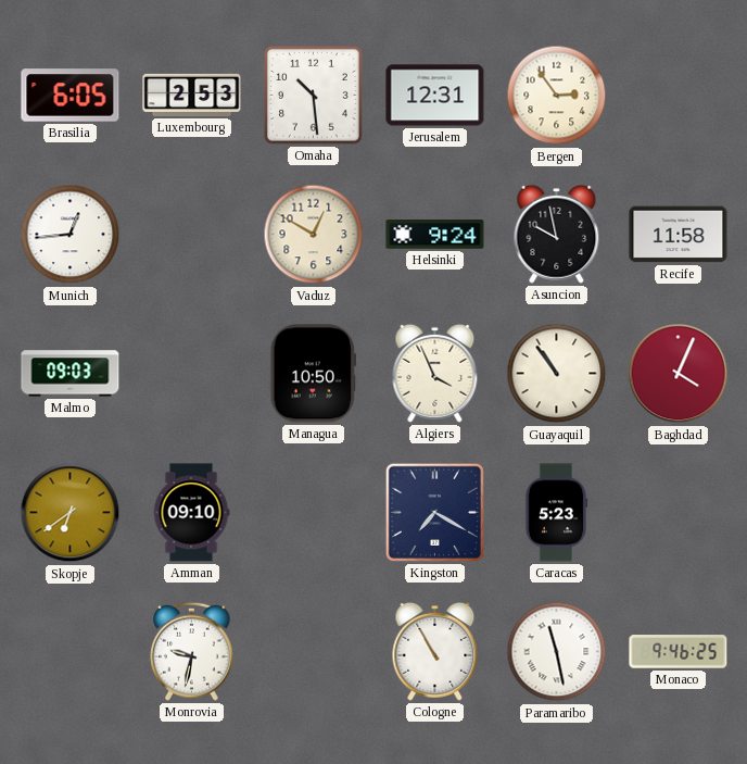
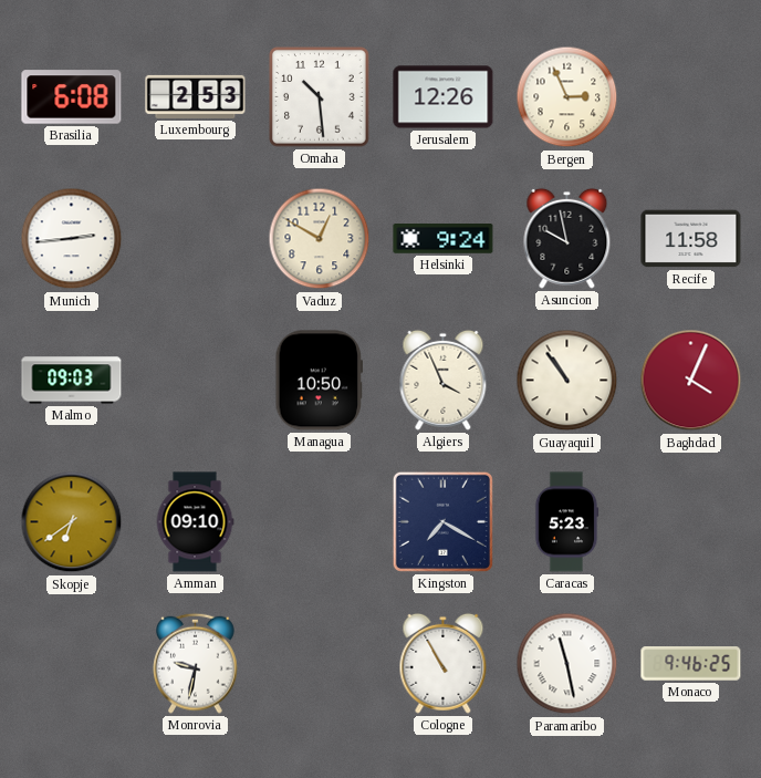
Brasilia: 6:05 -> 6:08 (72, 97)
Jerusalem: 12:31 -> 12:26 (444, 97)
Bergen: 2:54 -> 2:56 (567, 97)
Munich: 12:44 -> 2:44 (72, 239)
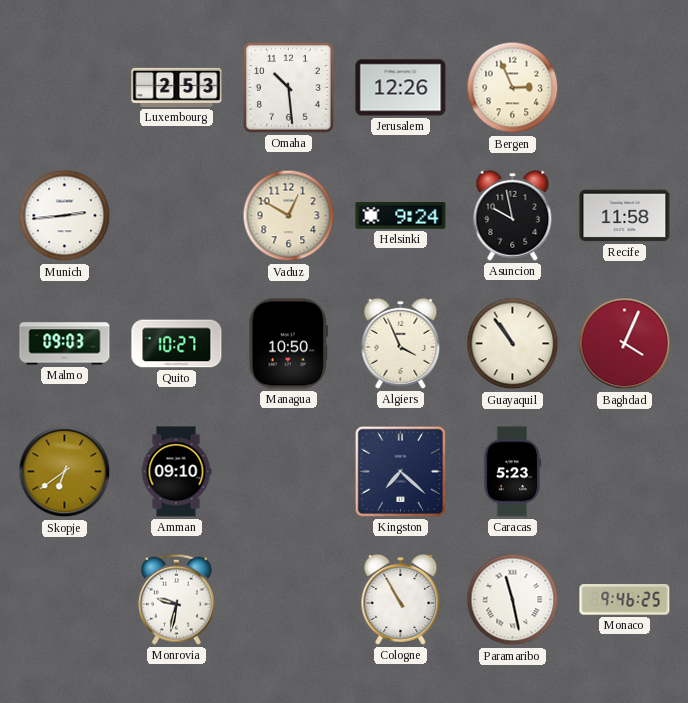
Brasilia: 6:08 -> none (72, 97)
Quito: none -> 10:27 (177, 344)
Kingston: 7:20 -> 7:22 (400, 471)
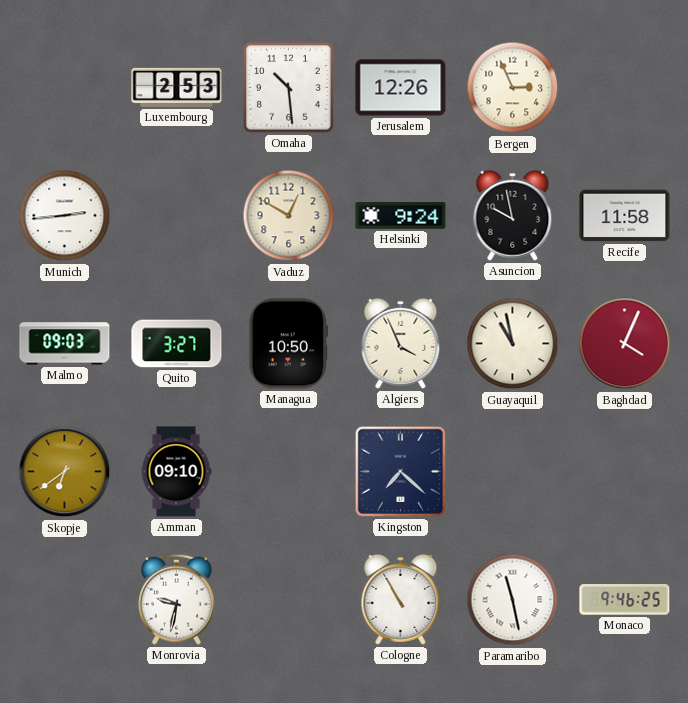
Quito: 10:27 -> 3:27 (177, 344)
Guayaquil: 10:54 -> 10:58 (513, 344)
Caracas: 5:23 -> none (512, 472)
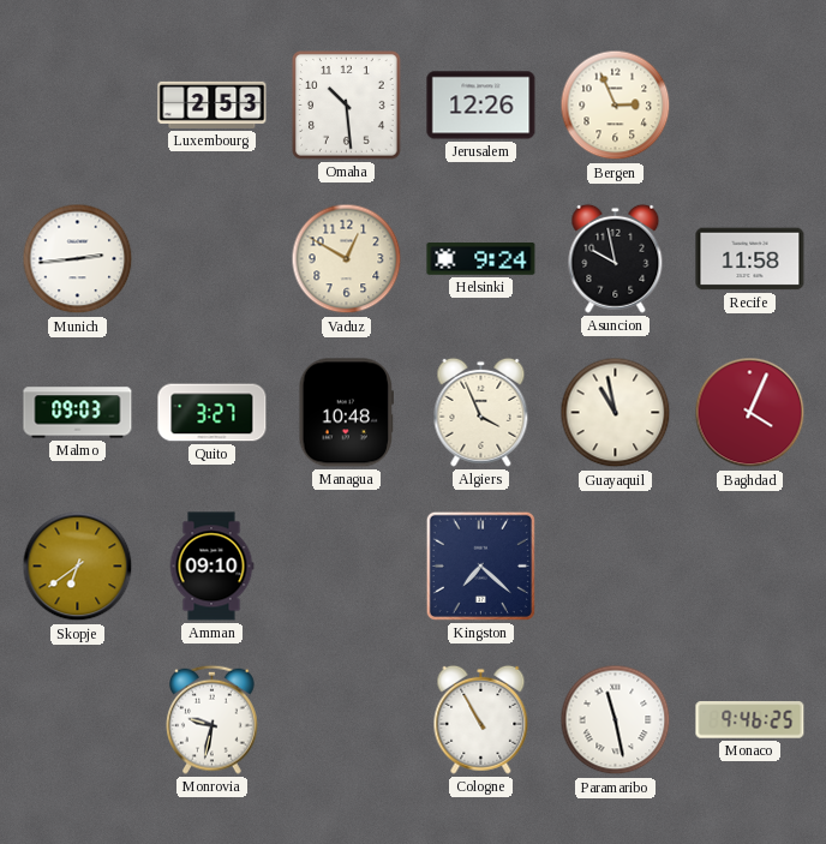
Managua: 10:50 -> 10:48 (346, 413)
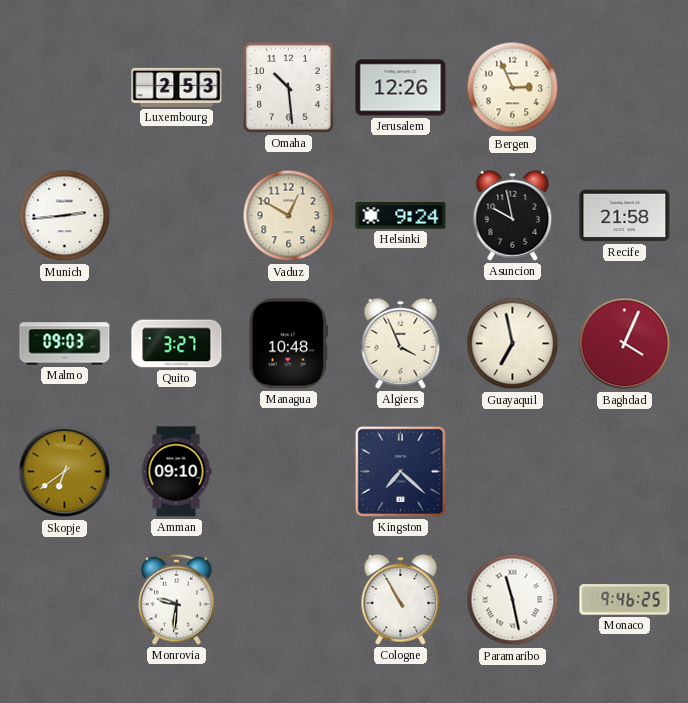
Recife: 11:58 -> 21:58 (625, 216)
Guayaquil: 10:58 -> 6:58 (513, 344)
Monrovia: 9:32 -> 9:31 (177, 599)
